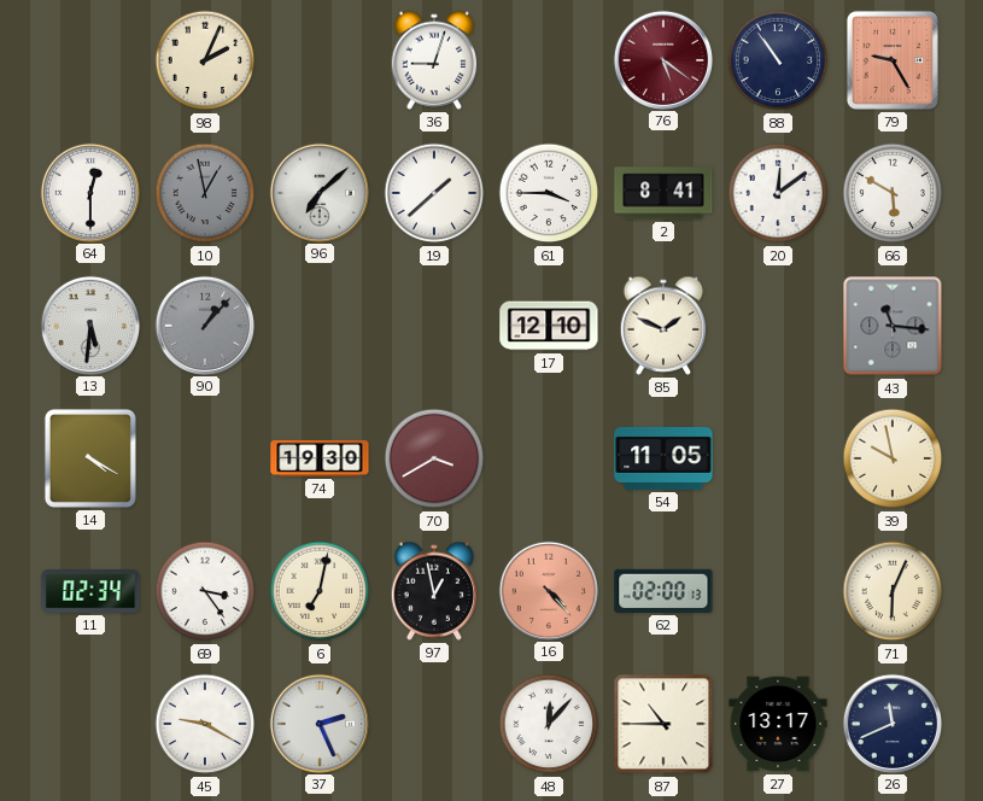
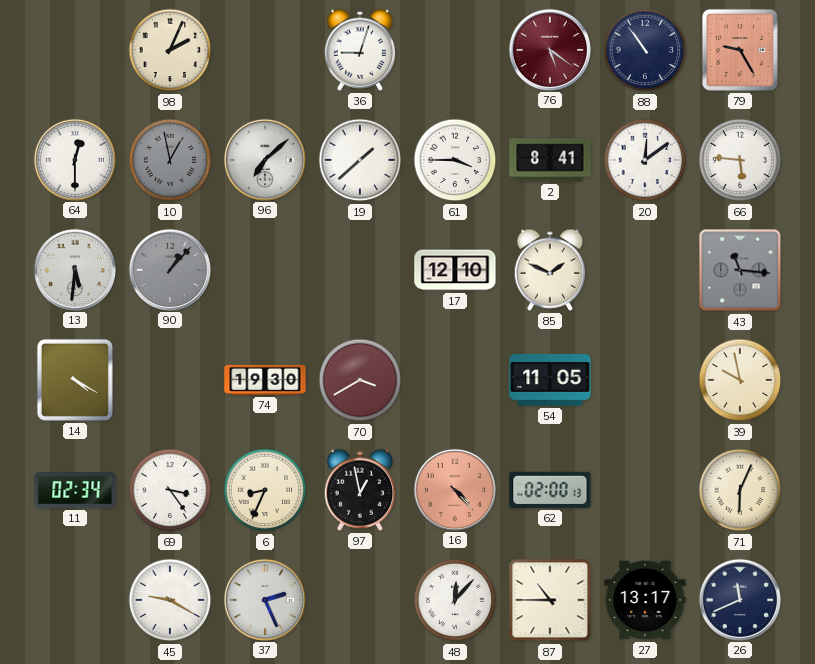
66: 5:50 -> 5:46 (740, 160)
6: 7:02 -> 8:34 (265, 490)
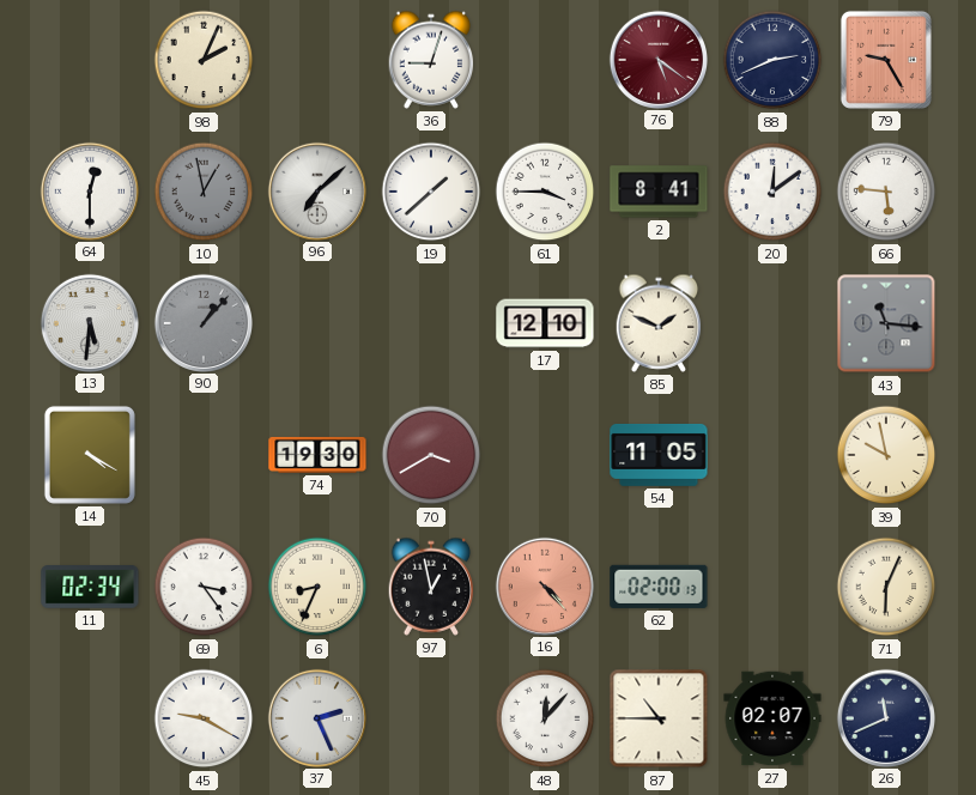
88: 10:54 -> 2:41 (772, 60)
27: 13:17 -> 02:07 (772, 718)
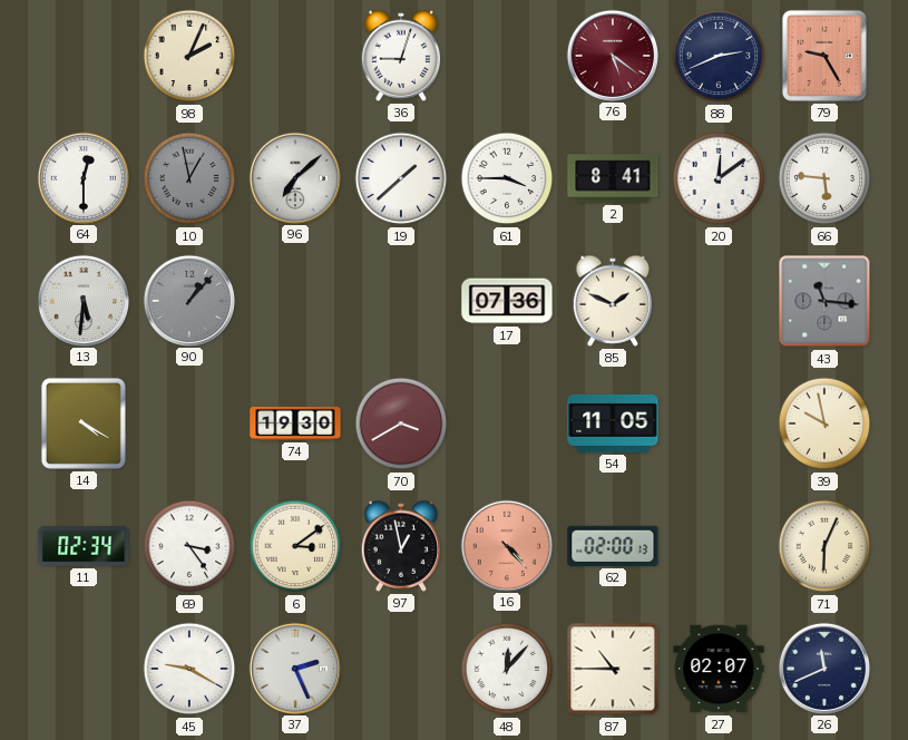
17: 12:10 -> 07:36 (507, 301)
6: 8:34 -> 3:09 (295, 546)
